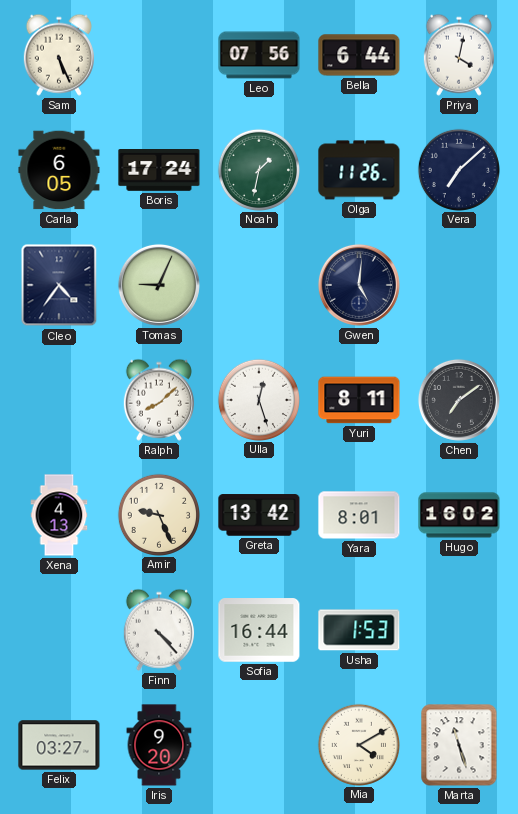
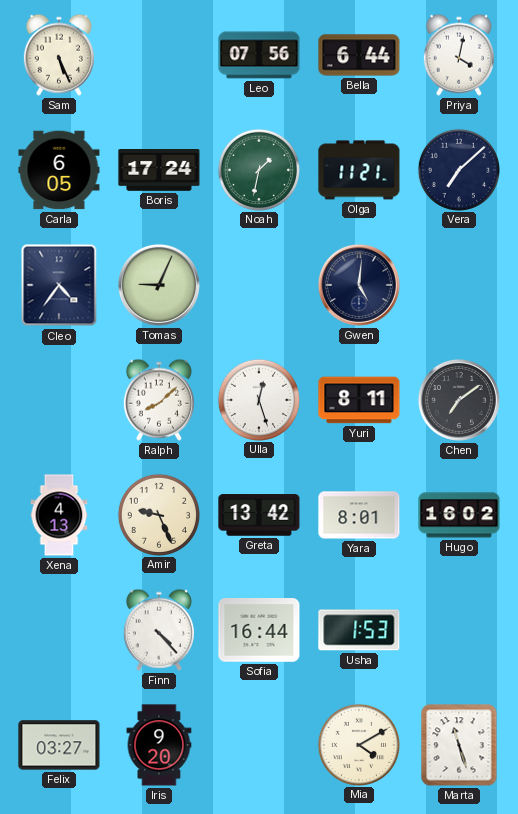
Olga: 11:26 -> 11:21 (359, 170)
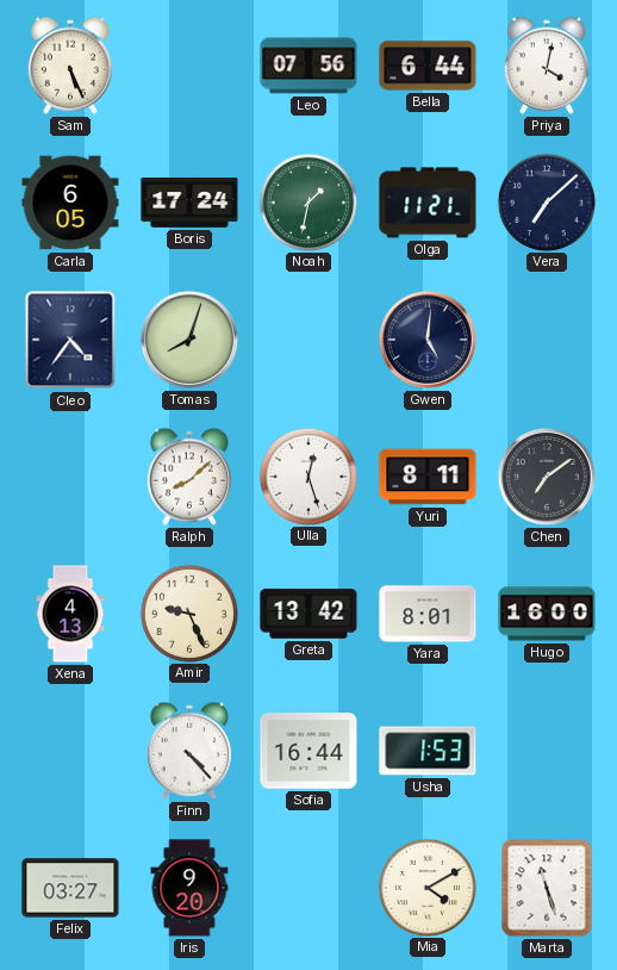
Tomas: 9:04 -> 8:03 (189, 340)
Hugo: 16:02 -> 16:00 (547, 614)
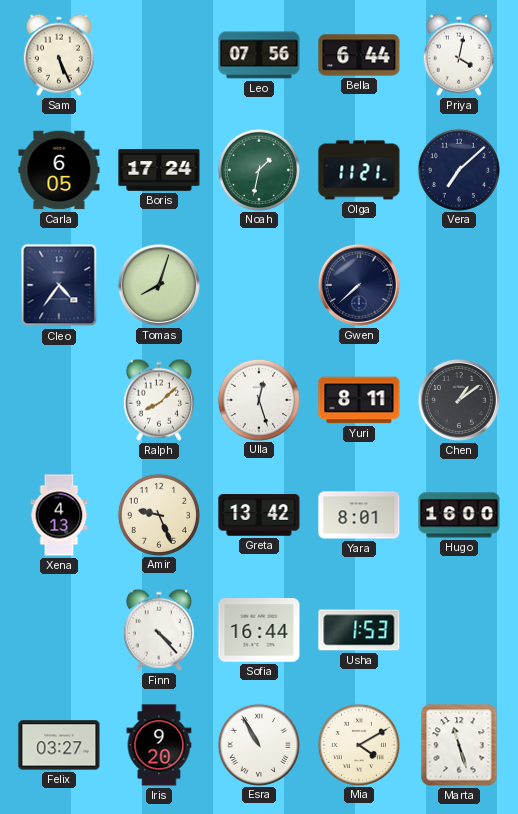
Gwen: 5:01 -> 7:38 (359, 285)
Chen: 7:09 -> 1:09 (459, 400)
Esra: none -> 10:55 (258, 744)
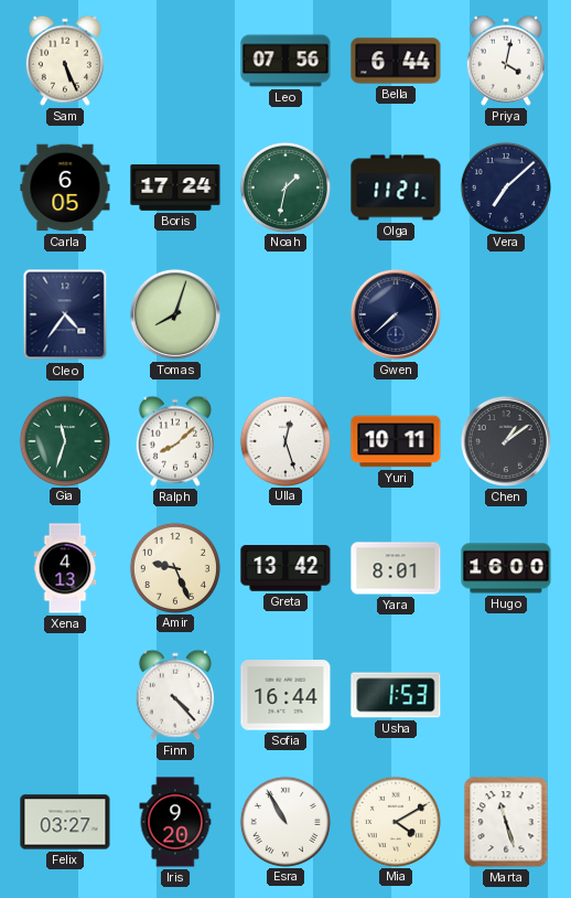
Gia: none -> 11:33 (64, 440)
Yuri: 8:11 -> 10:11 (396, 441)
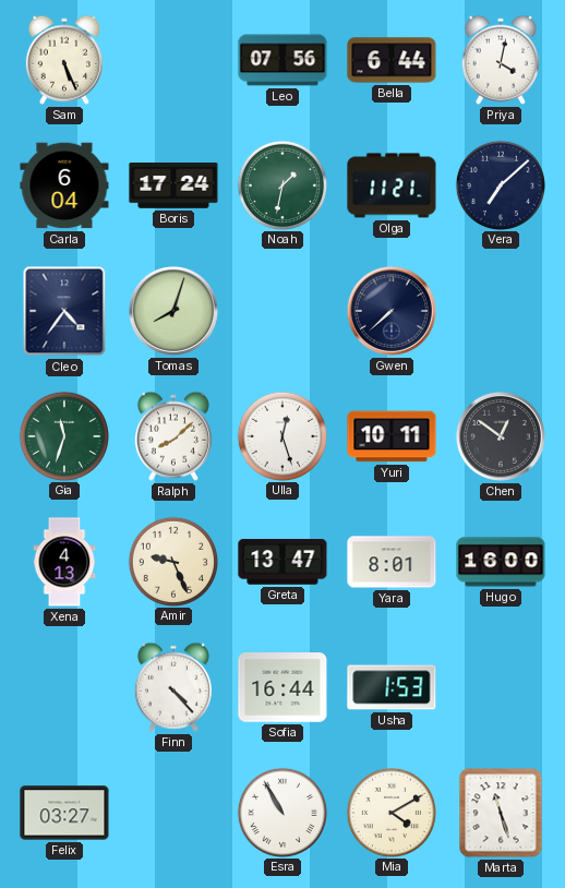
Carla: 6:05 -> 6:04 (64, 185)
Chen: 1:09 -> 12:51 (501, 436)
Greta: 13:42 -> 13:47 (282, 562)
Iris: 9:20 -> none (175, 822)
